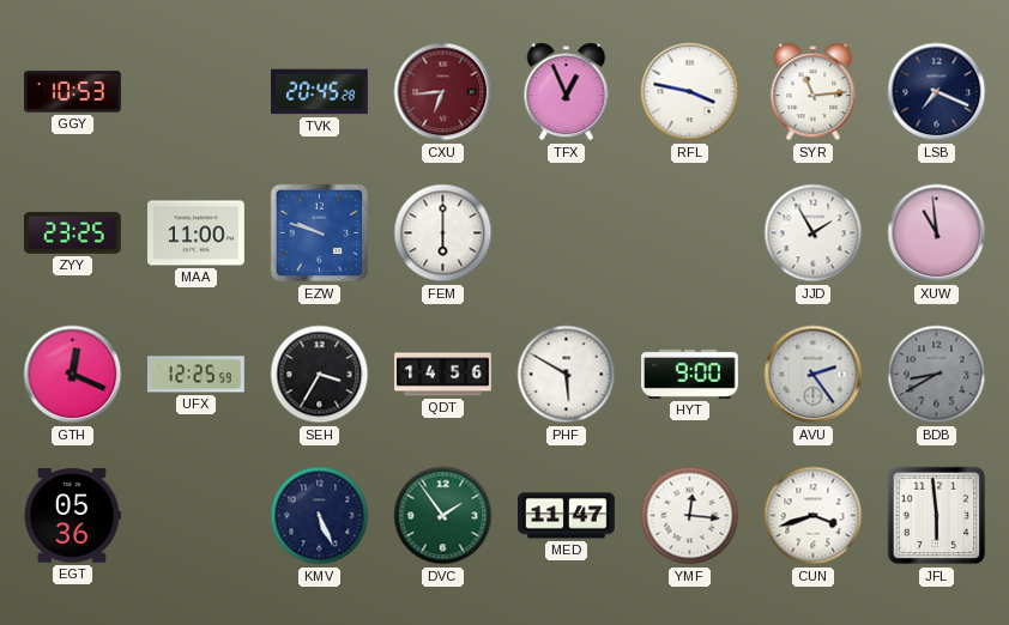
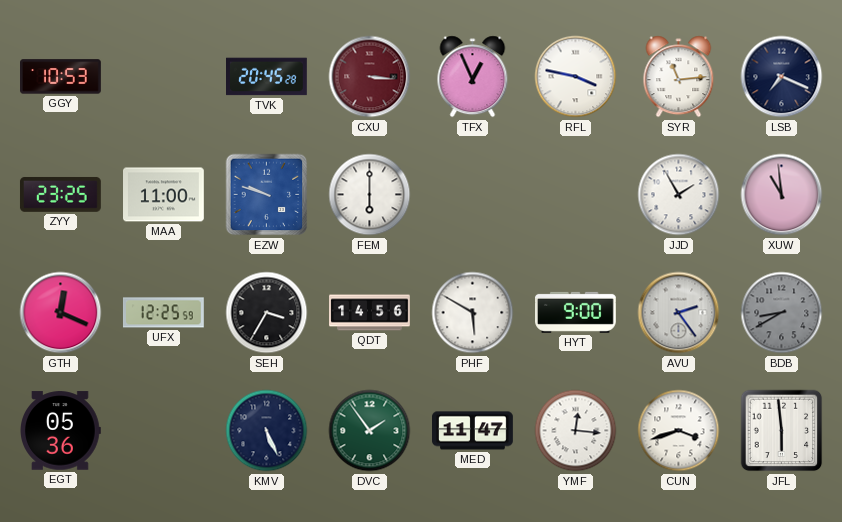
CXU: 6:44 -> 3:16 (370, 77)
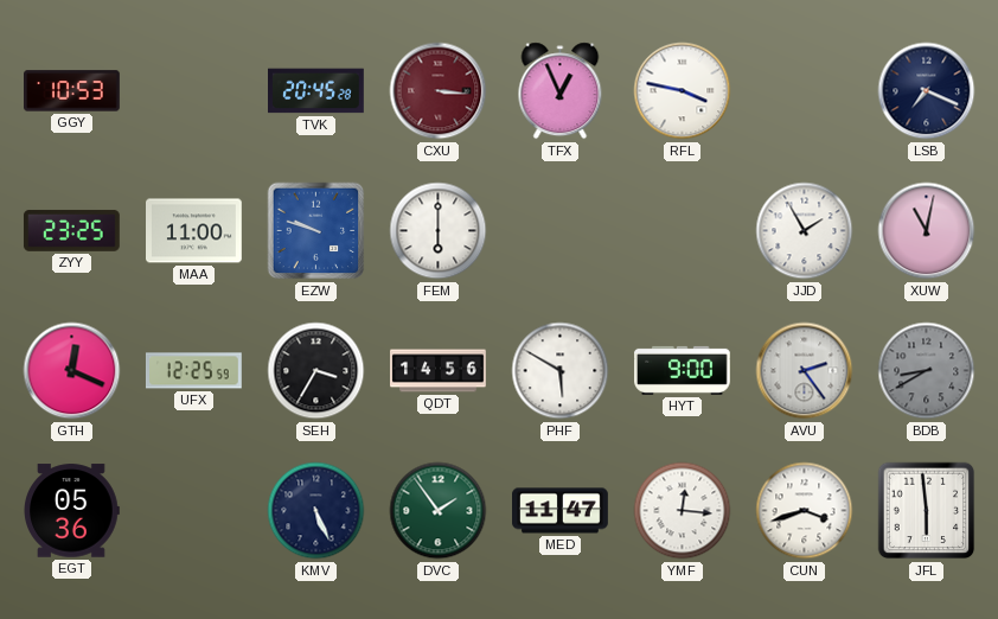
SYR: 11:14 -> none (679, 77)
XUW: 10:59 -> 11:02 (927, 231)
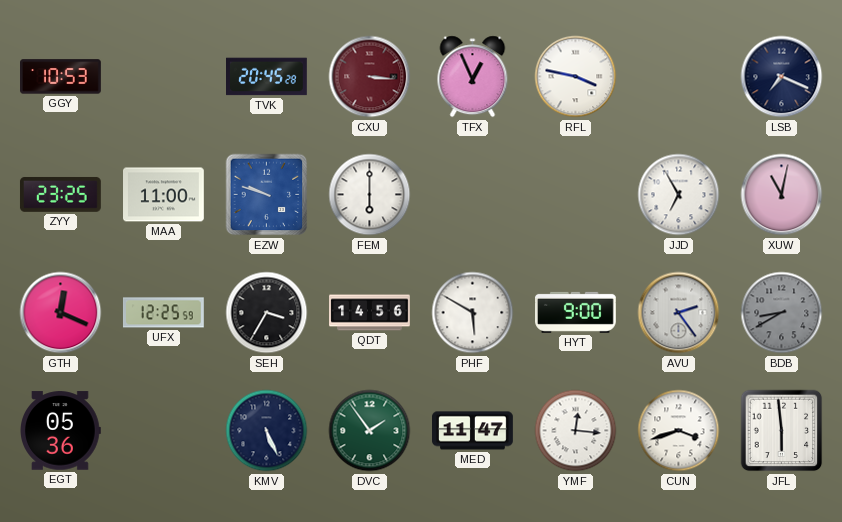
JJD: 1:55 -> 6:55 (679, 195)
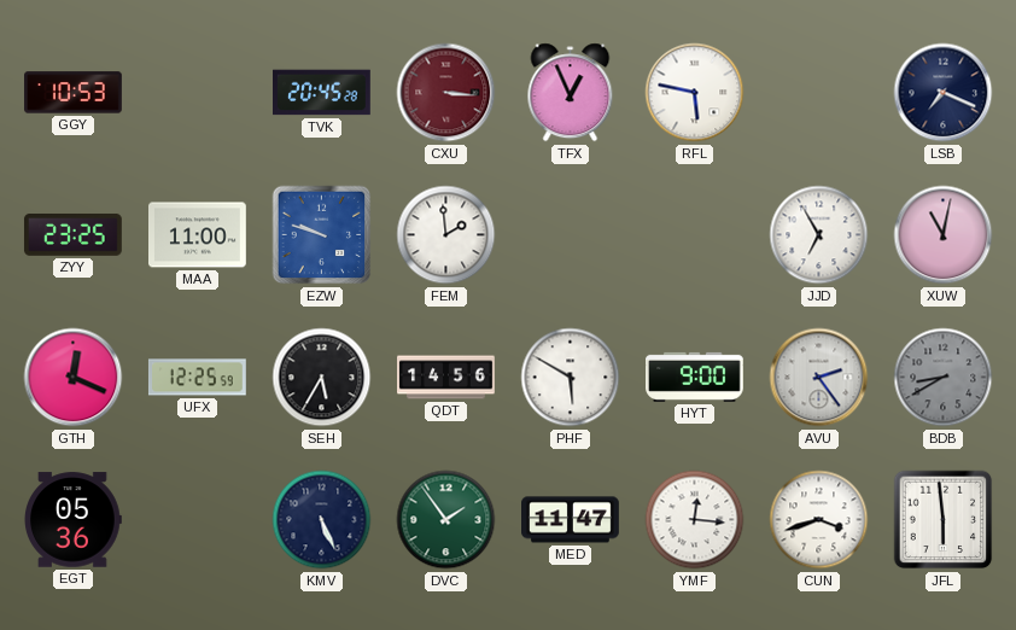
RFL: 3:47 -> 5:47 (695, 93)
FEM: 6:00 -> 1:59 (446, 235)
SEH: 3:35 -> 5:35 (322, 378)
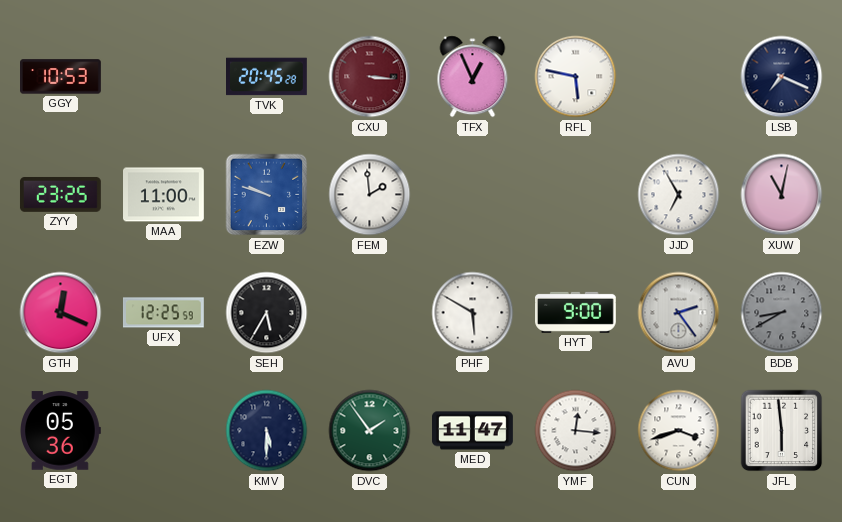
QDT: 14:56 -> none (446, 378)
KMV: 5:26 -> 5:30 (267, 431)
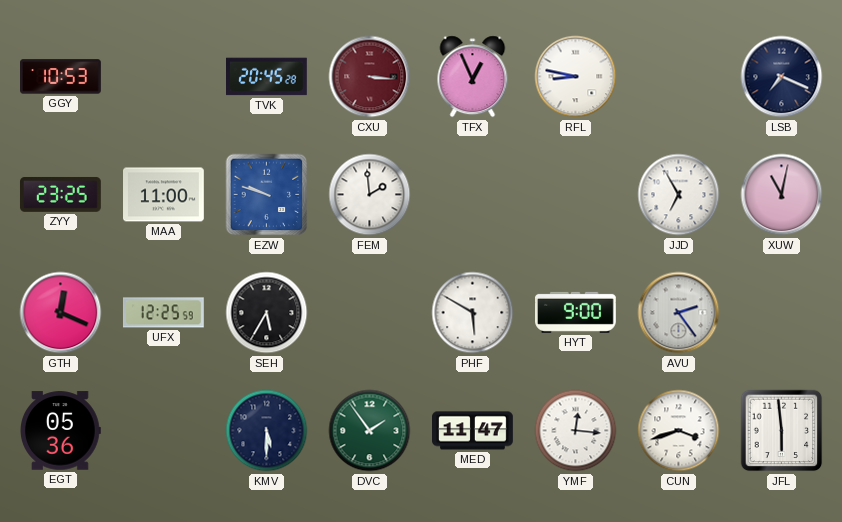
RFL: 5:47 -> 8:47 (576, 77)
BDB: 8:40 -> none (782, 313)
